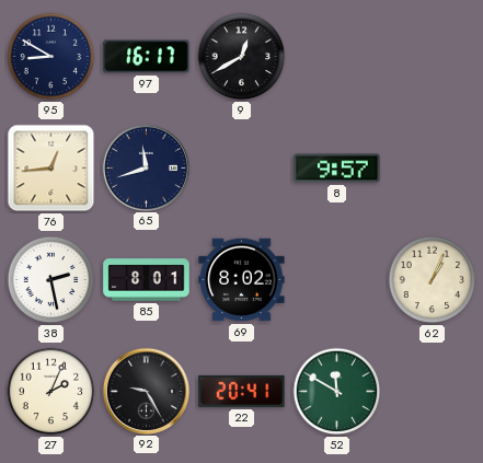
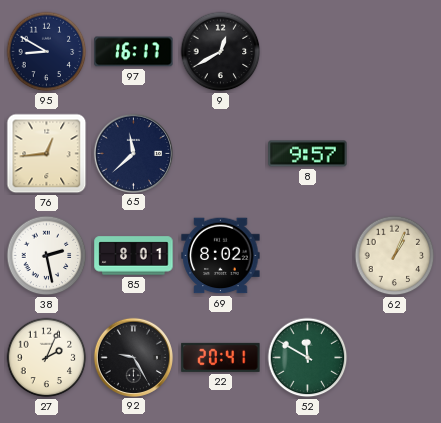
65: 11:42 -> 11:38 (133, 153)
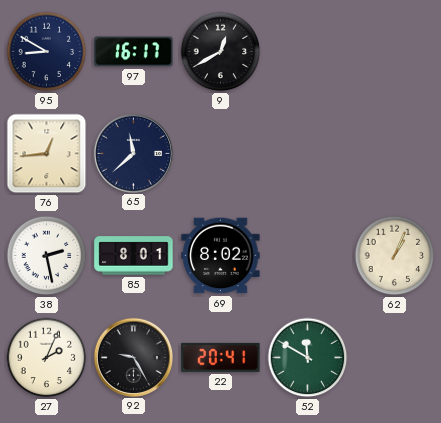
8: 9:57 -> none (308, 154)
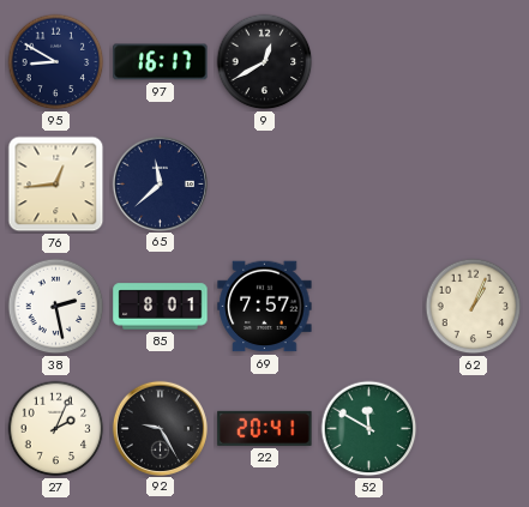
69: 8:02 -> 7:57 (265, 307)
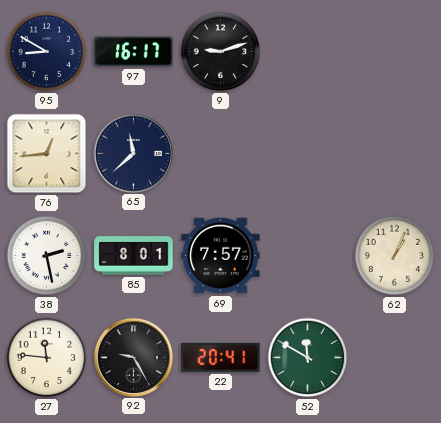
9: 12:40 -> 9:12 (221, 52)
27: 2:04 -> 11:46 (47, 358)
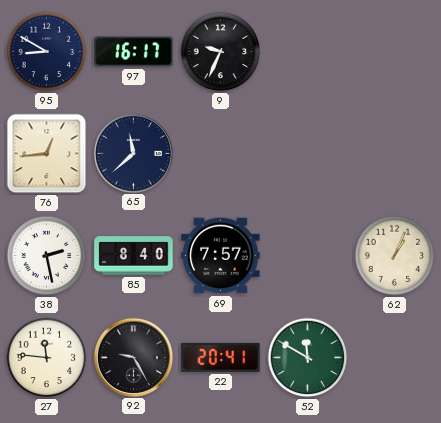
9: 9:12 -> 9:34 (221, 52)
85: 8:01 -> 8:40 (134, 256)
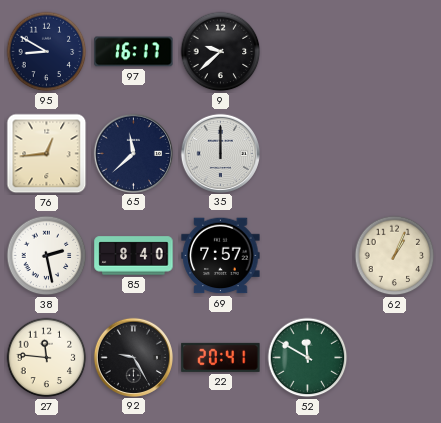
9: 9:34 -> 9:38 (221, 52)
35: none -> 12:00 (220, 153)
